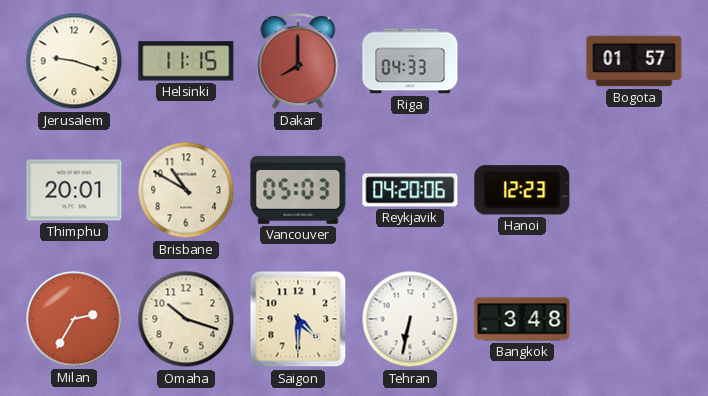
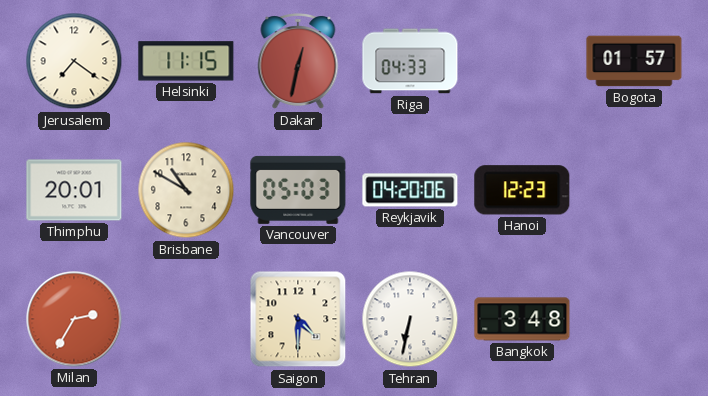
Jerusalem: 9:18 -> 7:21 (74, 61)
Dakar: 8:00 -> 12:32 (298, 62)
Omaha: 10:18 -> none (186, 319)
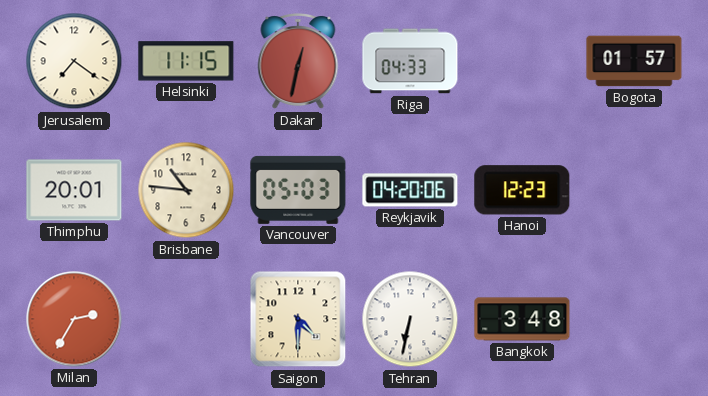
Brisbane: 10:50 -> 10:46 (186, 190)
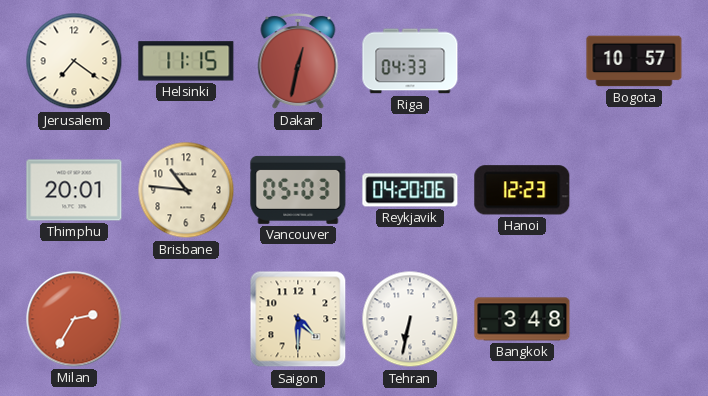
Bogota: 01:57 -> 10:57 (634, 61)
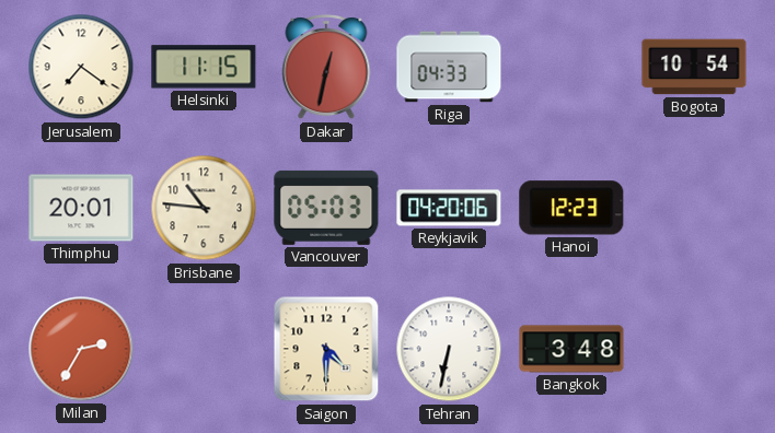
Bogota: 10:57 -> 10:54 (694, 67)
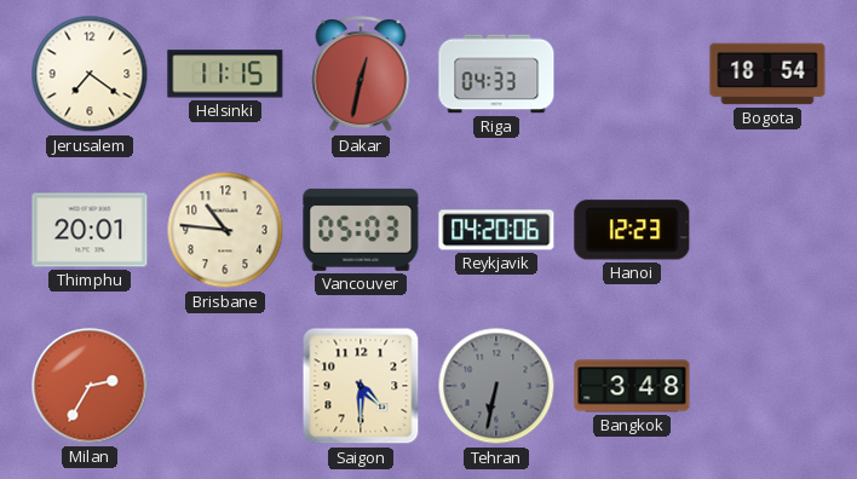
Bogota: 10:54 -> 18:54 (767, 74)
Tehran dial: white -> grey (496, 386)
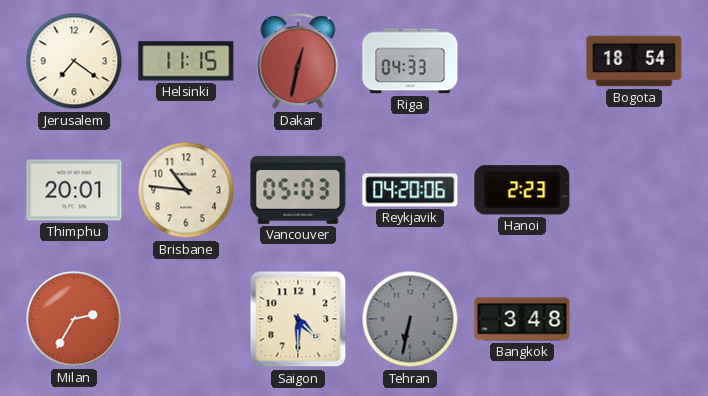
Hanoi: 12:23 -> 2:23 (522, 190)
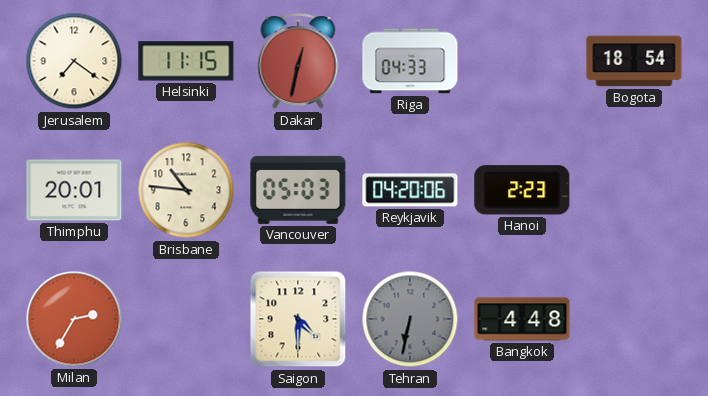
Bangkok: 3:48 -> 4:48 (522, 319)
